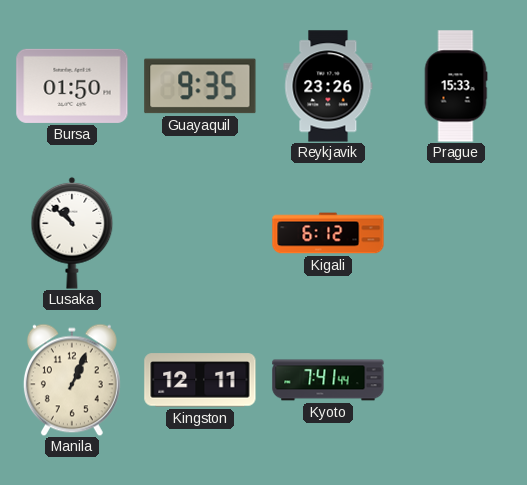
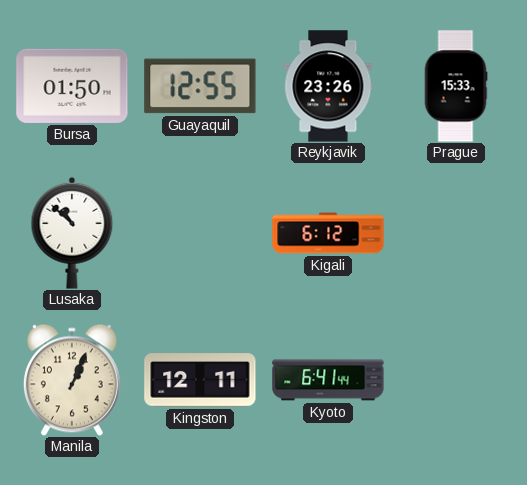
Guayaquil: 9:35 -> 12:55 (200, 86)
Kyoto: 7:41 -> 6:41 (328, 380)
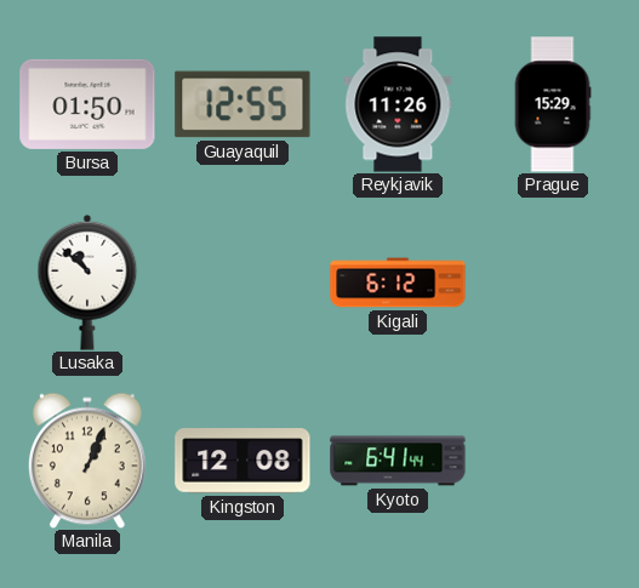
Reykjavik: 23:26 -> 11:26 (398, 104)
Prague: 15:33 -> 15:29 (553, 104)
Kingston: 12:11 -> 12:08 (243, 461)
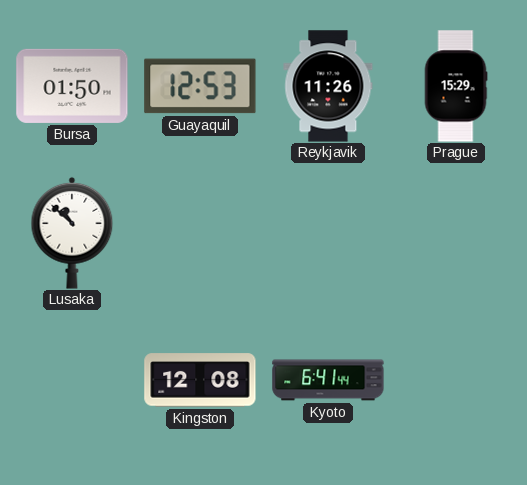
Guayaquil: 12:55 -> 12:53 (200, 86)
Kigali: 6:12 -> none (398, 282)
Manila: 1:04 -> none (87, 461)
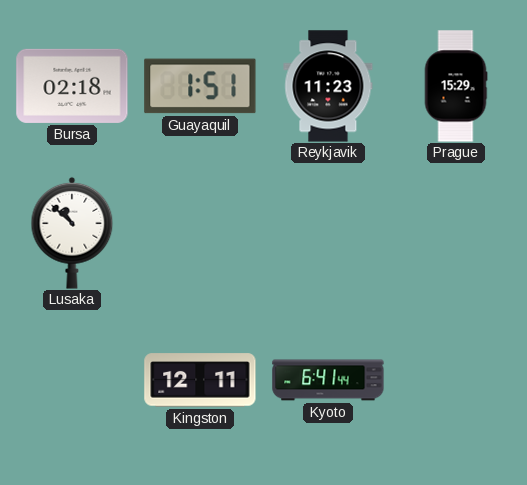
Bursa: 01:50 -> 02:18 (72, 86)
Guayaquil: 12:53 -> 1:51 (200, 86)
Reykjavik: 11:26 -> 11:23 (328, 86)
Kingston: 12:08 -> 12:11 (200, 380)
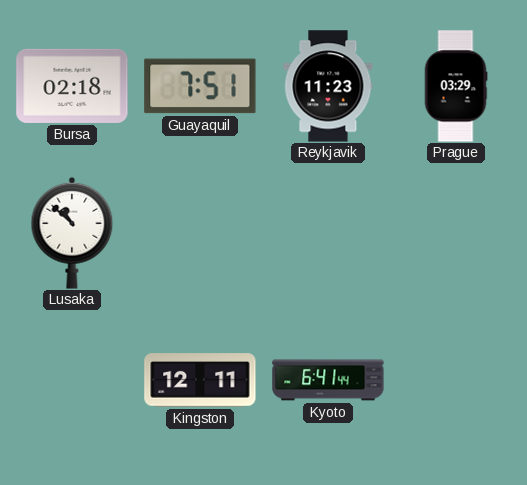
Guayaquil: 1:51 -> 7:51 (200, 86)
Prague: 15:29 -> 03:29 (456, 86)
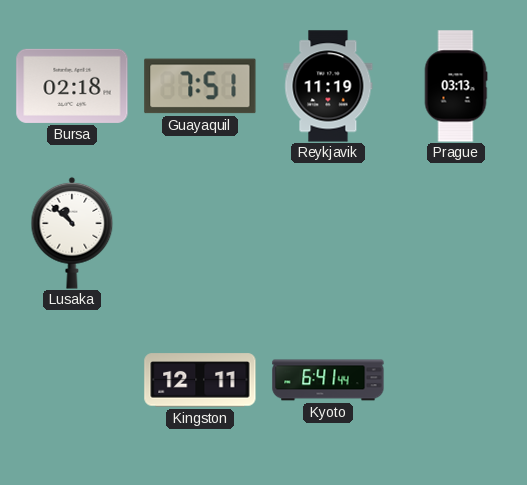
Reykjavik: 11:23 -> 11:19 (328, 86)
Prague: 03:29 -> 03:13 (456, 86)
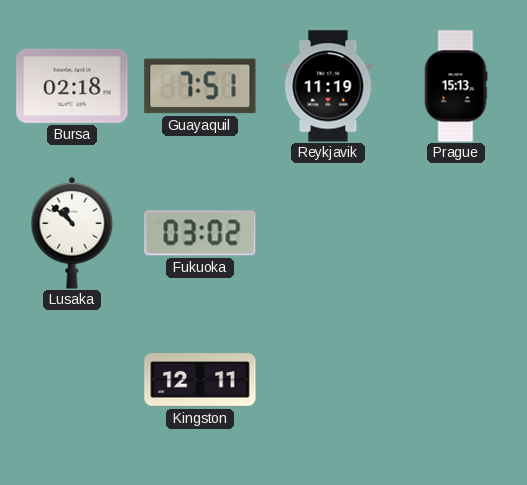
Prague: 03:13 -> 15:13 (456, 86)
Fukuoka: none -> 03:02 (200, 233)
Kyoto: 6:41 -> none (328, 380)
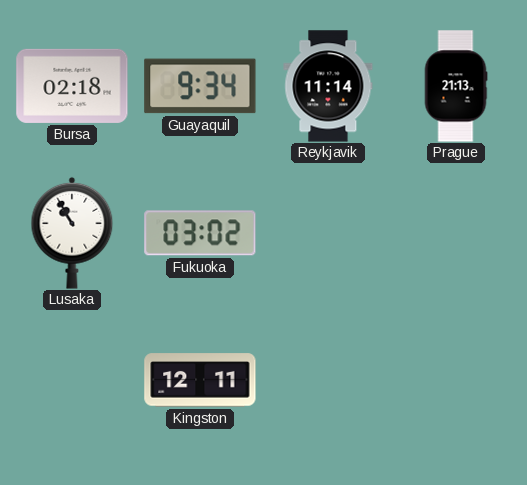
Guayaquil: 7:51 -> 9:34 (200, 86)
Reykjavik: 11:19 -> 11:14 (328, 86)
Prague: 15:13 -> 21:13 (456, 86)
Lusaka: 10:52 -> 10:55 (72, 233)
